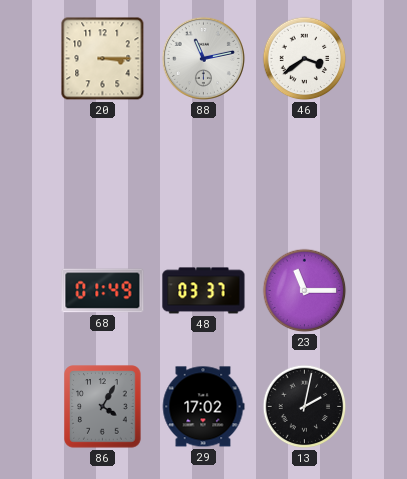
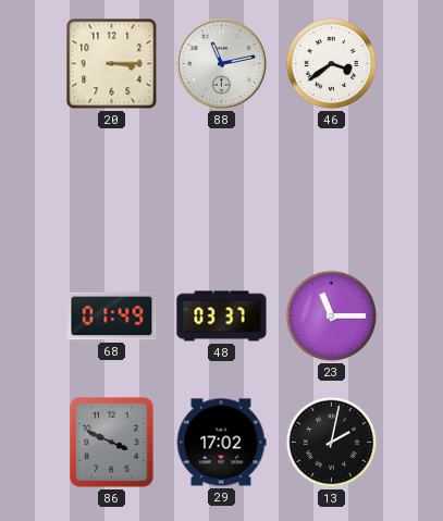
86: 4:05 -> 3:49 (112, 443)
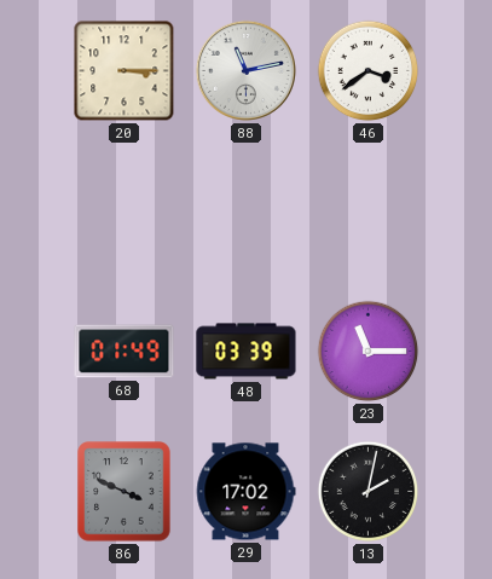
48: 03:37 -> 03:39 (247, 352)
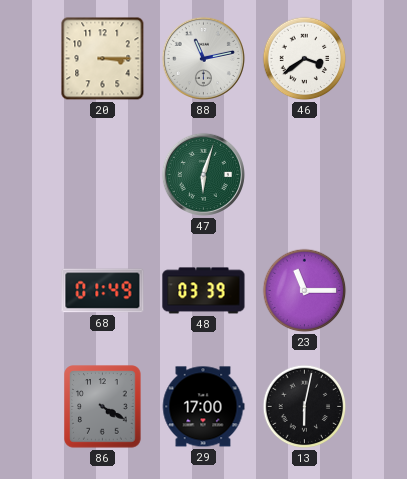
47: none -> 6:03 (203, 174)
86: 3:49 -> 4:20 (103, 407)
29: 17:02 -> 17:00 (203, 407)
13: 2:02 -> 6:02 (305, 407)
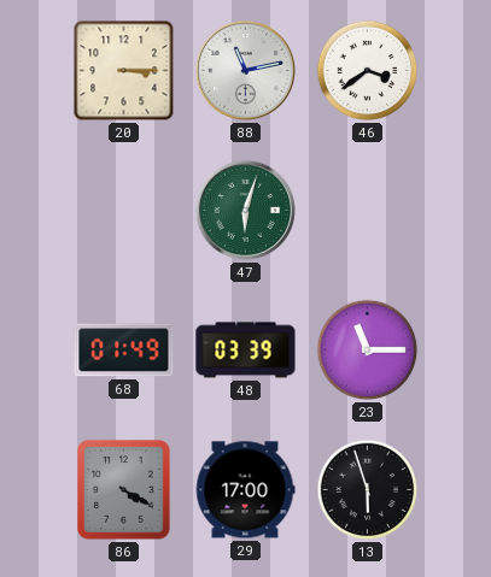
13: 6:02 -> 5:57 (368, 490)
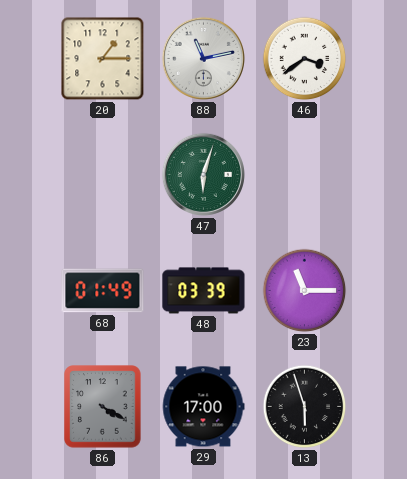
20: 3:15 -> 1:15 (103, 59)
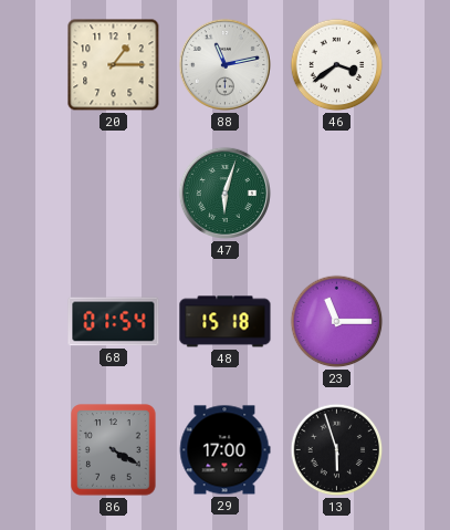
68: 01:49 -> 01:54 (114, 322)
48: 03:39 -> 15:18 (226, 322)
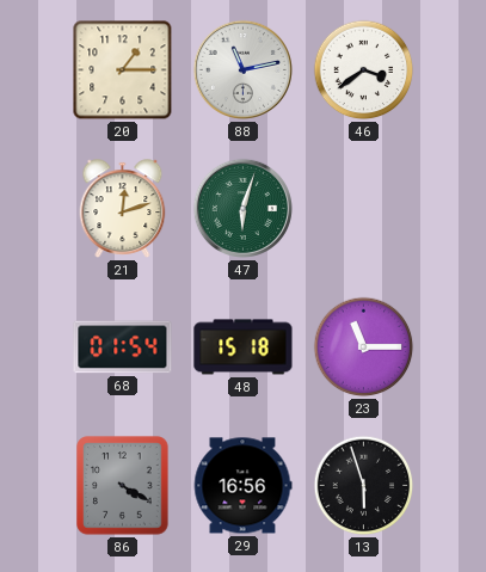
21: none -> 12:12 (123, 209)
29: 17:00 -> 16:56 (242, 486)
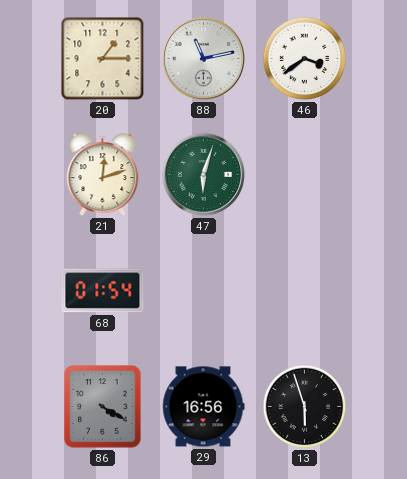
48: 15:18 -> none (244, 347)
23: 11:15 -> none (364, 347)
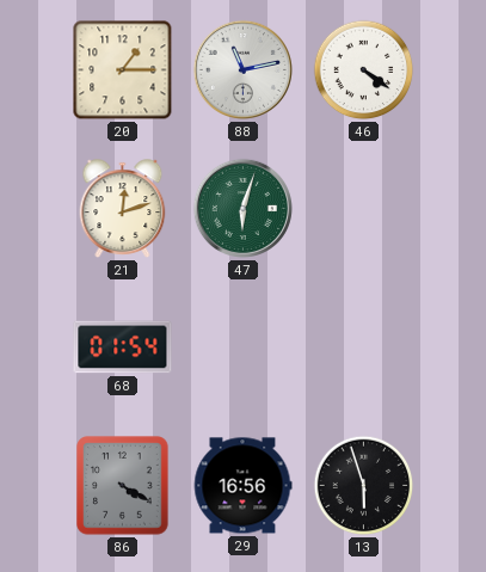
46: 3:39 -> 4:21 (364, 70)
